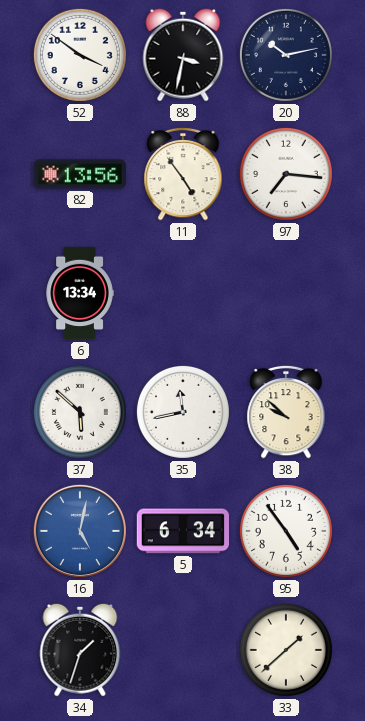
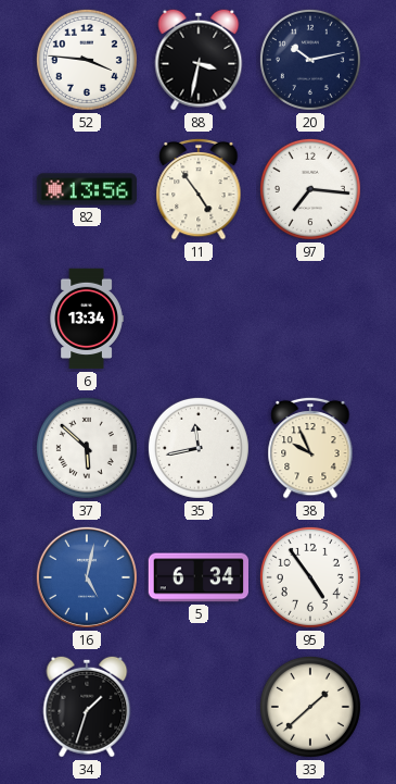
52: 3:51 -> 3:46 (87, 60)
38: 9:52 -> 9:56 (310, 448)
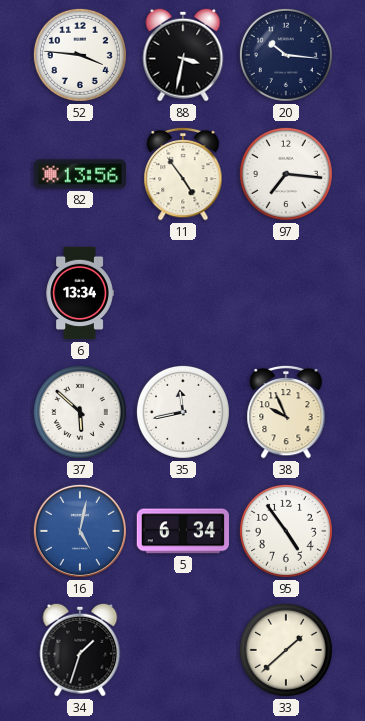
20: 10:13 -> 10:16 (286, 55)
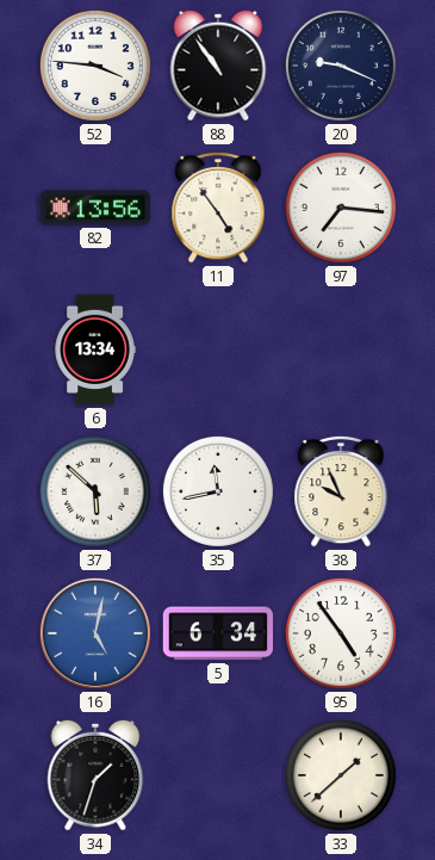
88: 3:32 -> 10:54 (218, 66)
20: 10:16 -> 9:19 (341, 66)
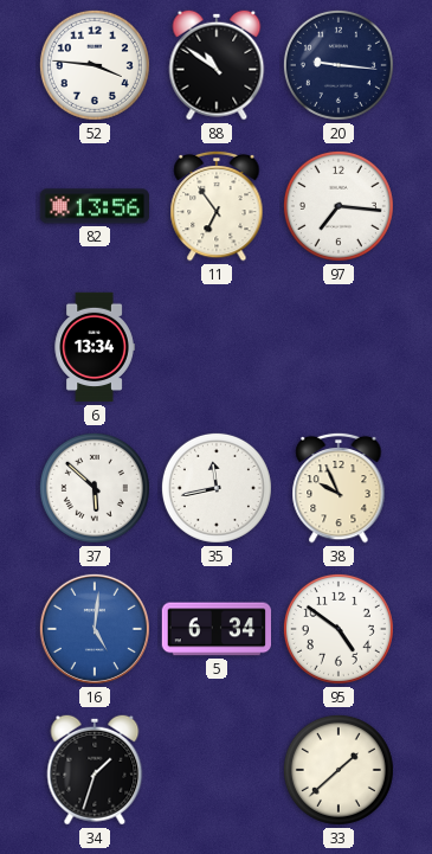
88: 10:54 -> 10:51 (217, 65)
20: 9:19 -> 9:16 (338, 65)
11: 4:54 -> 6:54 (217, 206)
16: 5:02 -> 5:01 (95, 629)
95: 4:54 -> 4:51 (338, 629)
